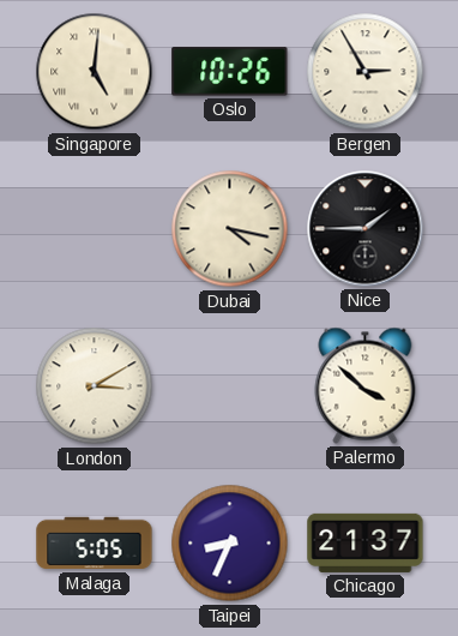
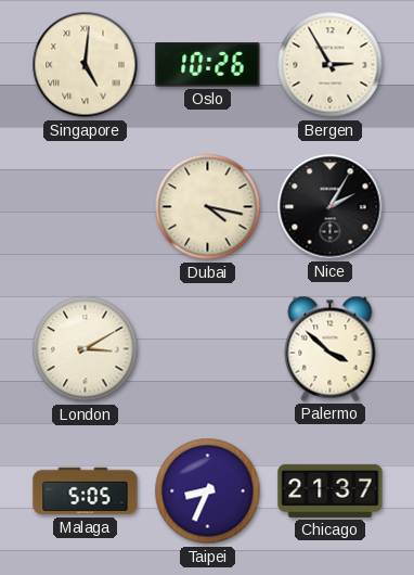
Nice: 1:45 -> 2:05 (331, 207)
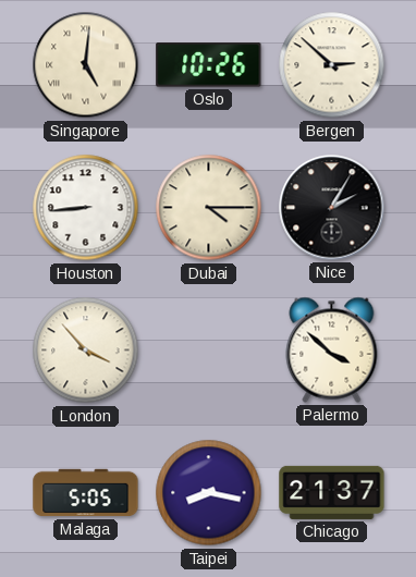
Bergen: 2:55 -> 2:52 (332, 65)
Houston: none -> 8:44 (86, 208)
Dubai: 4:17 -> 4:15 (209, 208)
London: 3:10 -> 3:53 (86, 351)
Taipei: 8:34 -> 8:17 (209, 493)
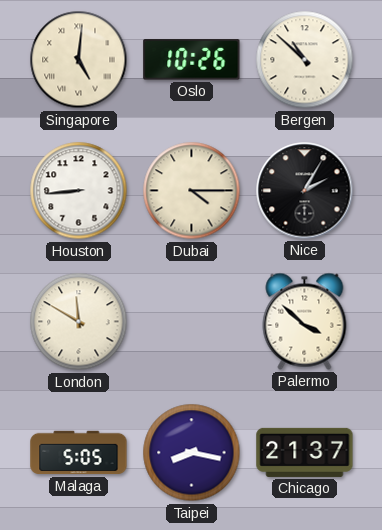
Bergen: 2:52 -> 10:52 (305, 60)
London: 3:53 -> 11:50 (79, 322)
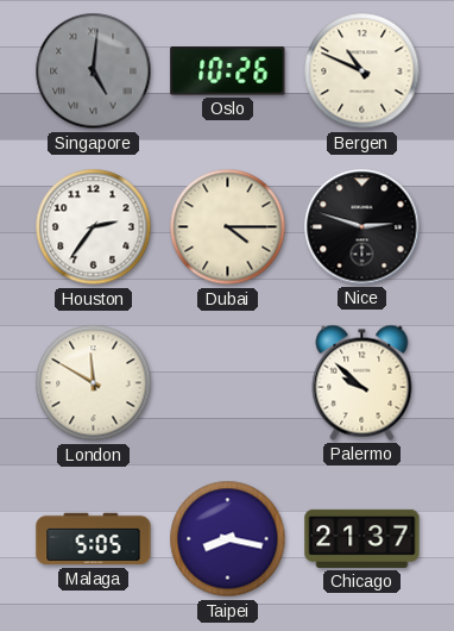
Singapore dial: cream -> grey (94, 71)
Bergen: 10:52 -> 10:49 (362, 71)
Houston: 8:44 -> 2:36 (94, 227)
Nice: 2:05 -> 2:48 (362, 227)
Palermo: 3:52 -> 9:52 (362, 382)
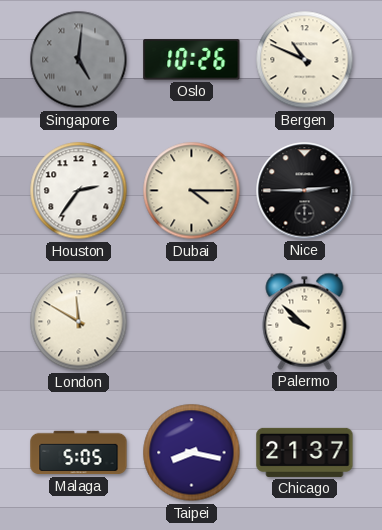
Nice: 2:48 -> 2:45 (305, 191)
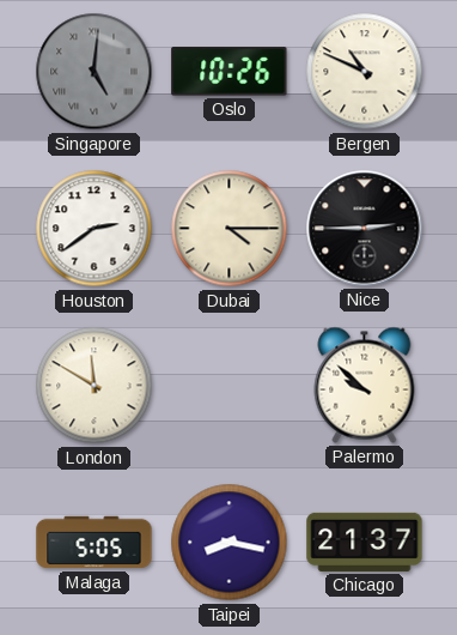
Houston: 2:36 -> 2:39 (95, 229)
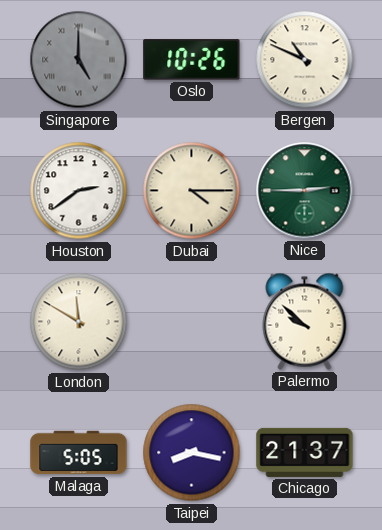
Singapore: 5:01 -> 5:00 (79, 60)
Nice dial: black -> green (305, 191)
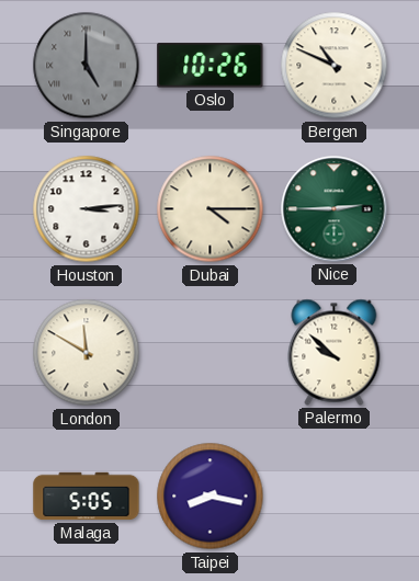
Houston: 2:39 -> 3:14 (87, 209)
Chicago: 21:37 -> none (305, 452)
